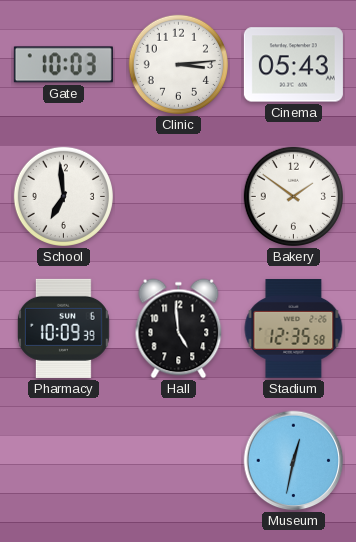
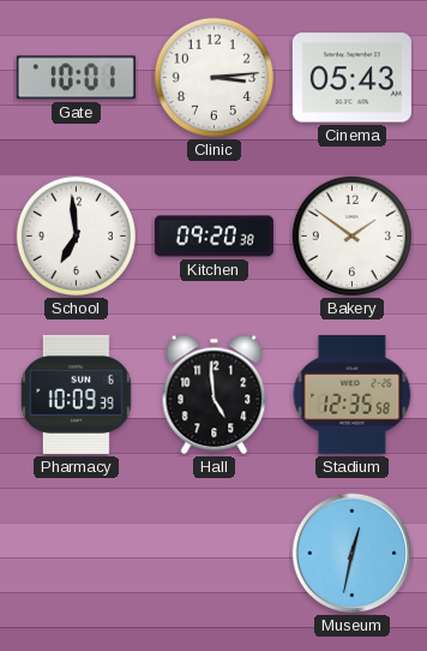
Gate: 10:03 -> 10:01 (76, 78)
Kitchen: none -> 09:20 (213, 237)
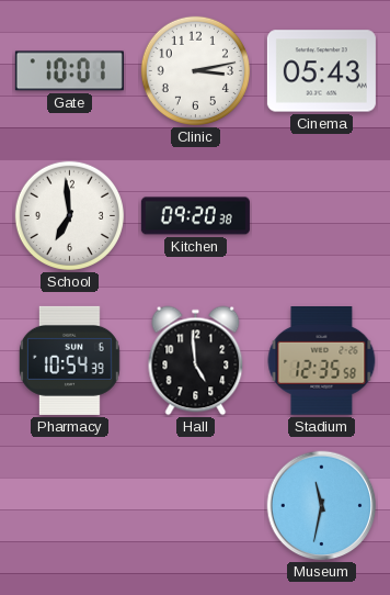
Clinic: 3:14 -> 3:13 (195, 70)
Bakery: 1:51 -> none (351, 235)
Pharmacy: 10:09 -> 10:54 (69, 360)
Museum: 12:32 -> 11:32 (322, 506)
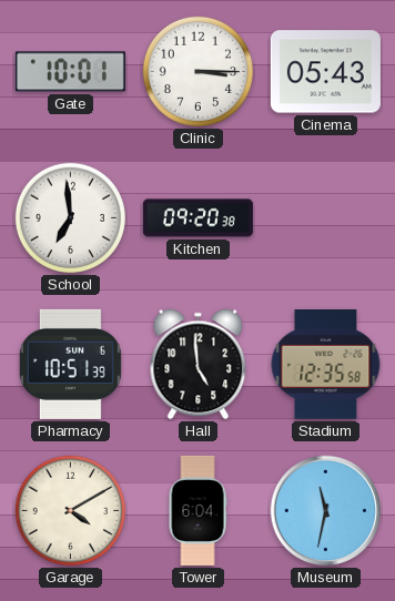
Clinic: 3:13 -> 3:15 (197, 71)
Pharmacy: 10:54 -> 10:51 (70, 364)
Garage: none -> 4:10 (70, 510)
Tower: none -> 6:04 (197, 510)
